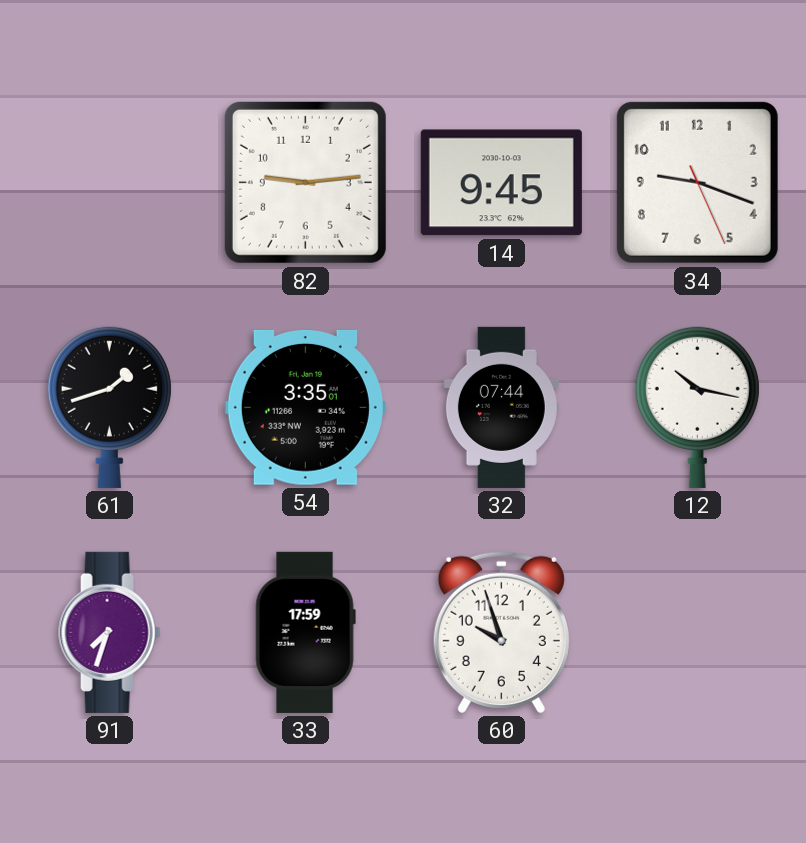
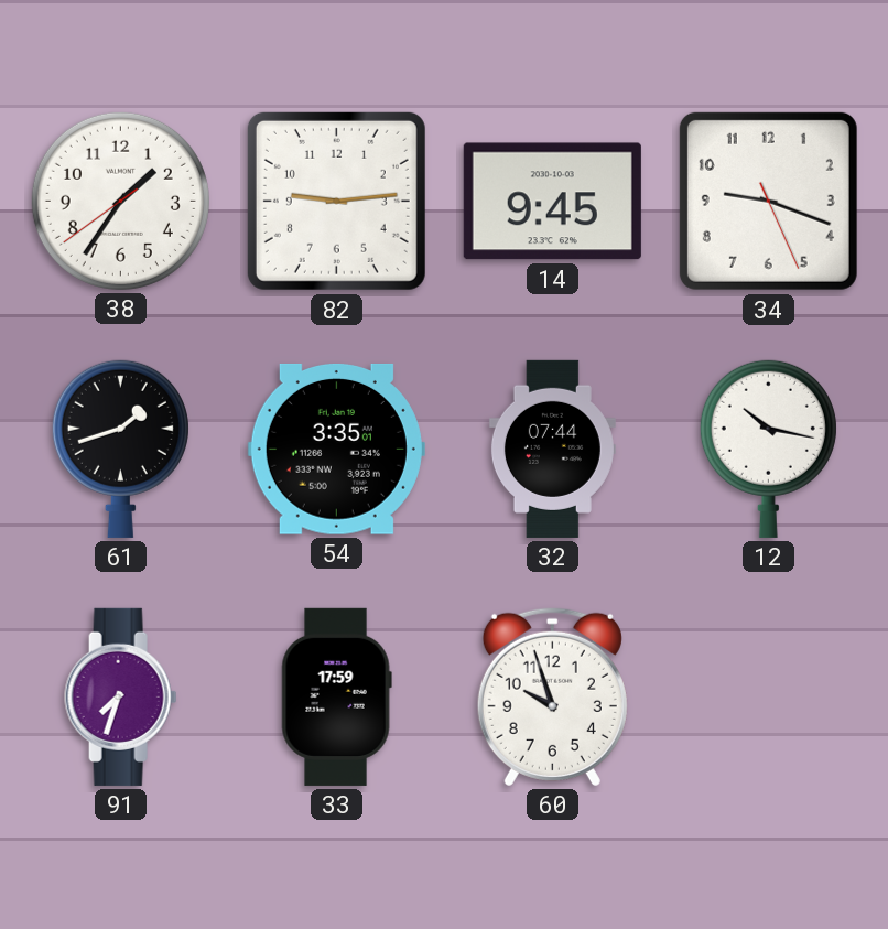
38: none -> 1:35 (120, 201)
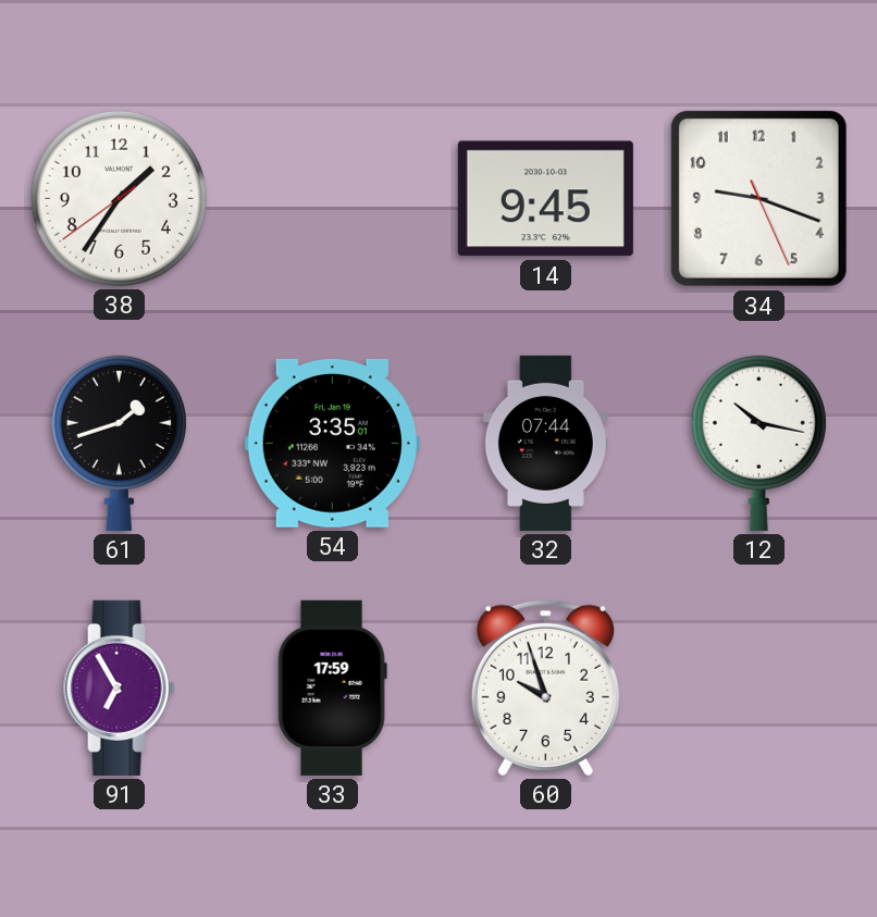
82: 9:14 -> none (336, 201)
91: 7:33 -> 6:55 (120, 687)
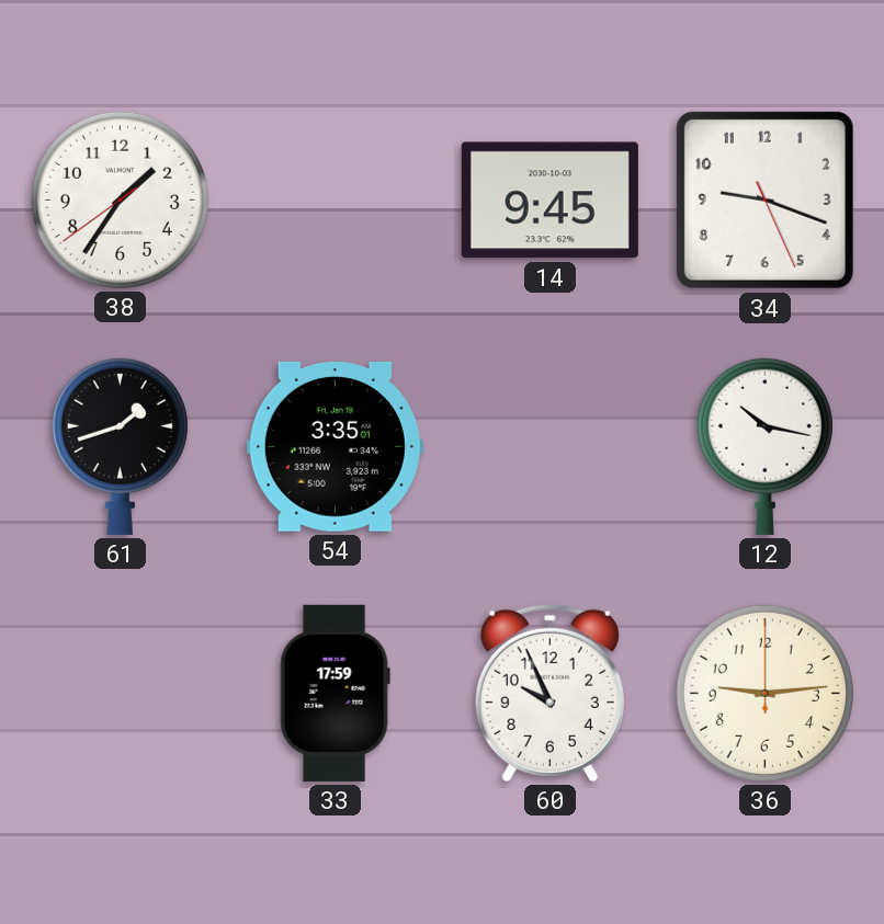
32: 07:44 -> none (545, 443)
91: 6:55 -> none (120, 687)
60: 9:57 -> 9:56 (549, 693)
36: none -> 9:14 (764, 693)
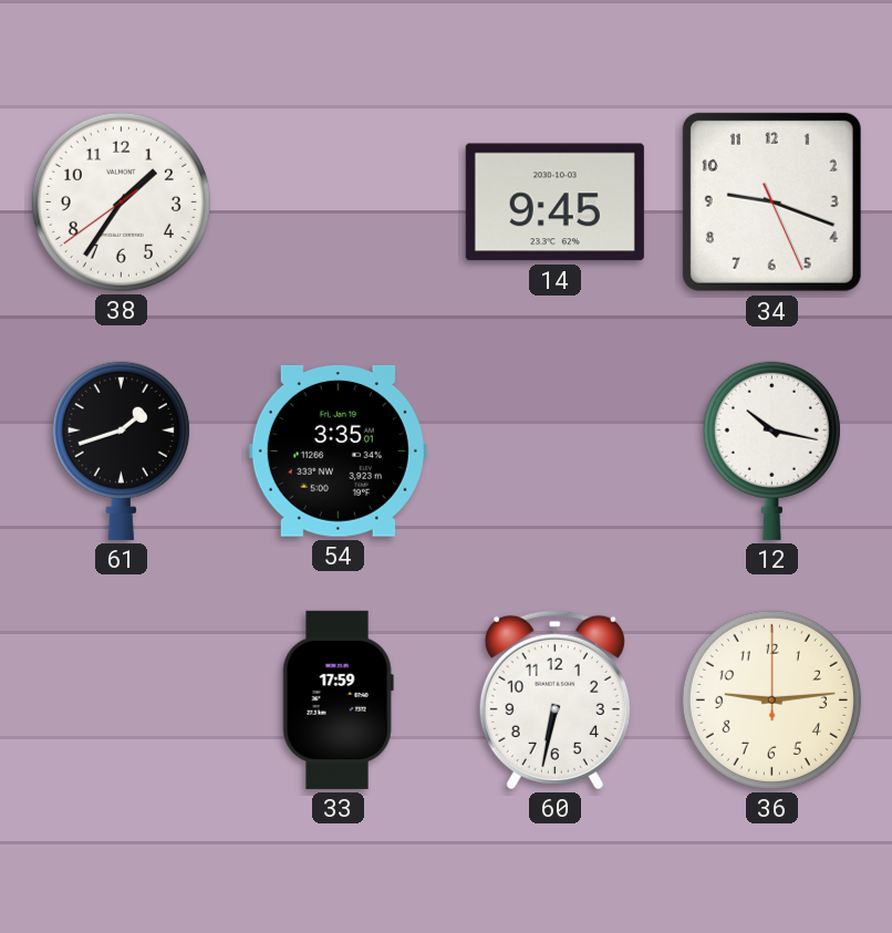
60: 9:56 -> 6:32 (554, 699)
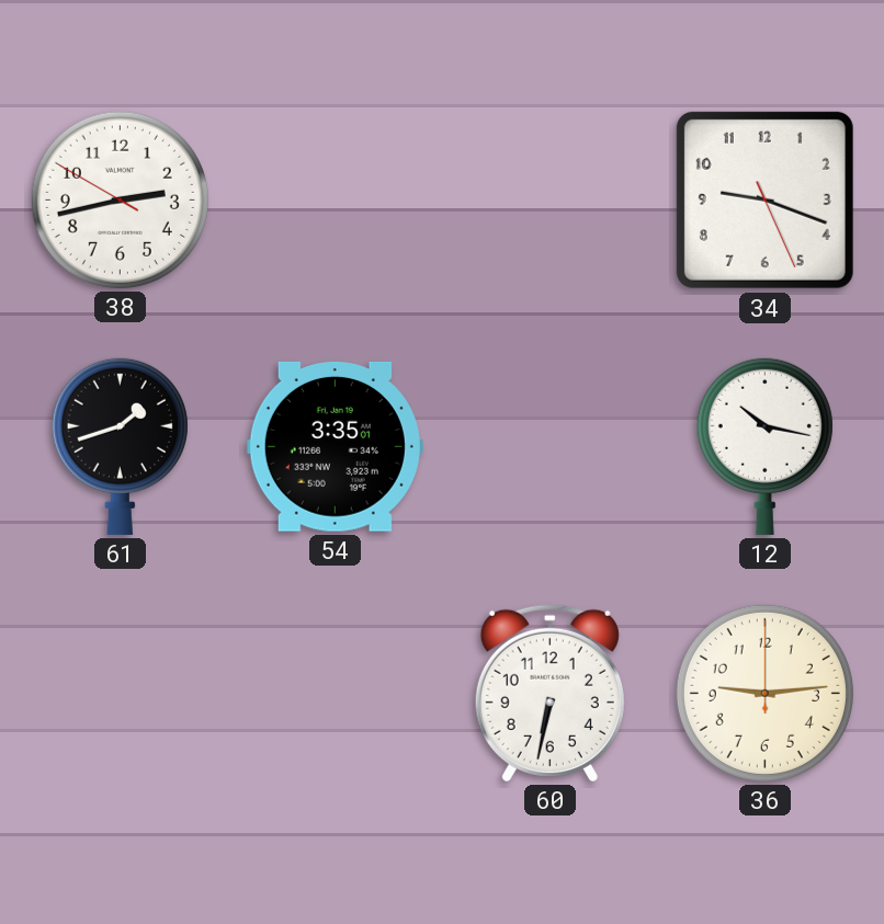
38: 1:35 -> 2:42 (120, 199)
14: 9:45 -> none (554, 203)
33: 17:59 -> none (338, 699)
